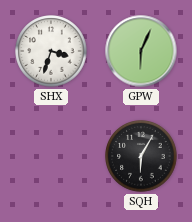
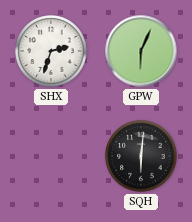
SHX: 3:33 -> 2:33 (51, 51)
SQH: 6:05 -> 6:01 (141, 156)
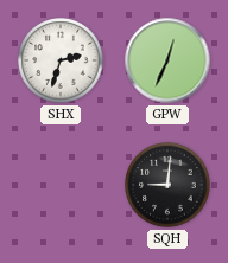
GPW: 6:04 -> 12:34 (167, 60)
SQH: 6:01 -> 9:01 (167, 185)
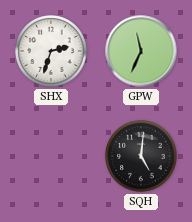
GPW: 12:34 -> 11:34 (141, 51)
SQH: 9:01 -> 5:01 (141, 156)
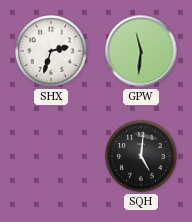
GPW: 11:34 -> 11:31 (141, 51)
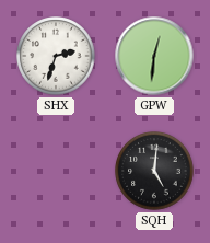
GPW: 11:31 -> 12:31 (154, 56)
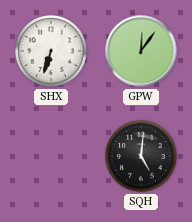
SHX: 2:33 -> 6:33 (51, 51)
GPW: 12:31 -> 12:06 (141, 51)
